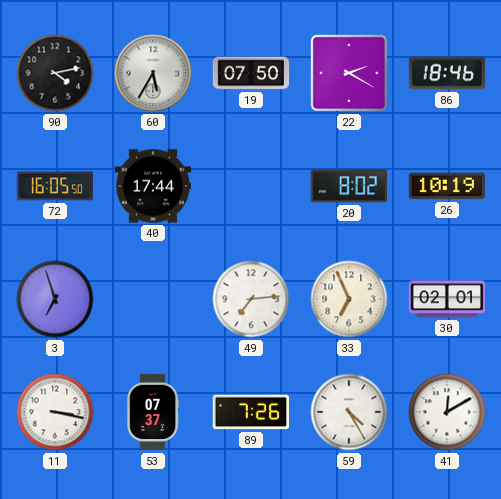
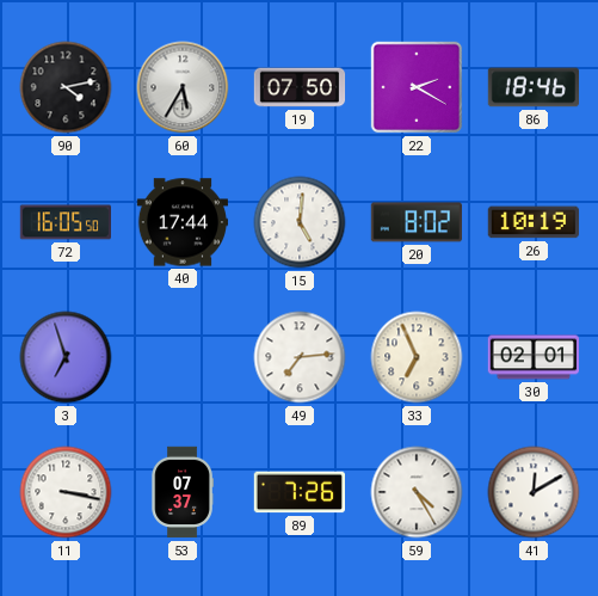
15: none -> 5:01 (300, 222)
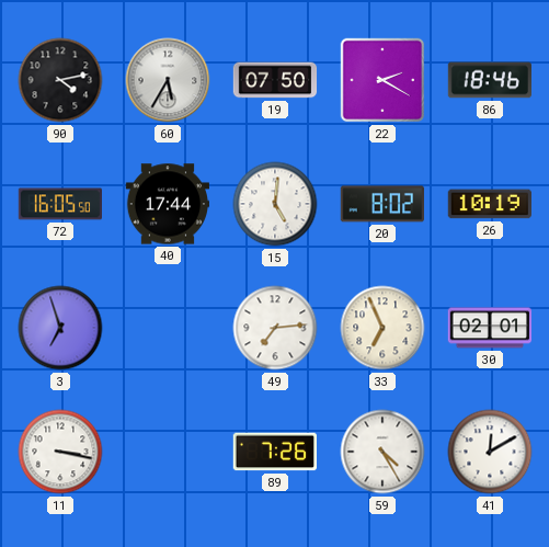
53: 07:37 -> none (183, 492)
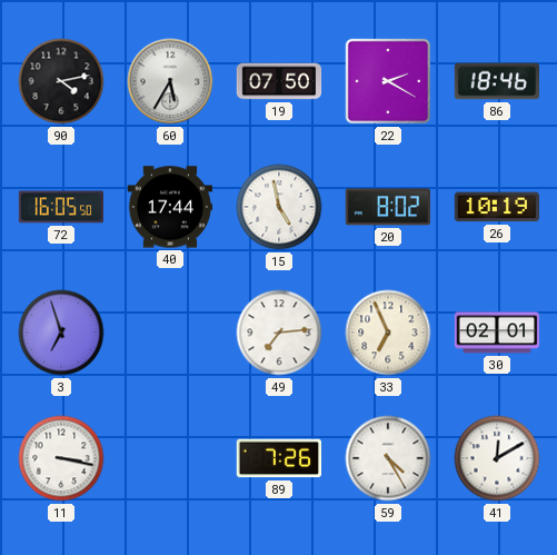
15: 5:01 -> 4:58 (279, 207)
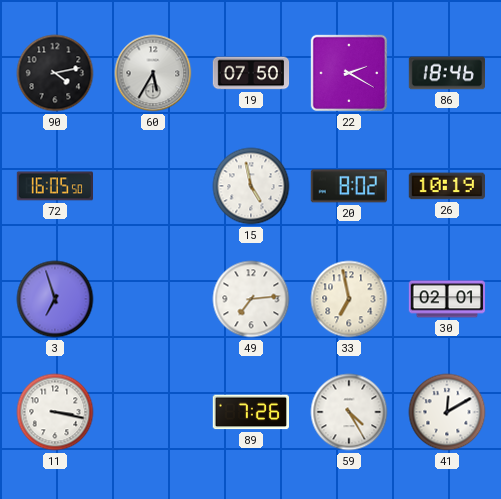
40: 17:44 -> none (169, 207)
33: 6:56 -> 6:58 (349, 299)
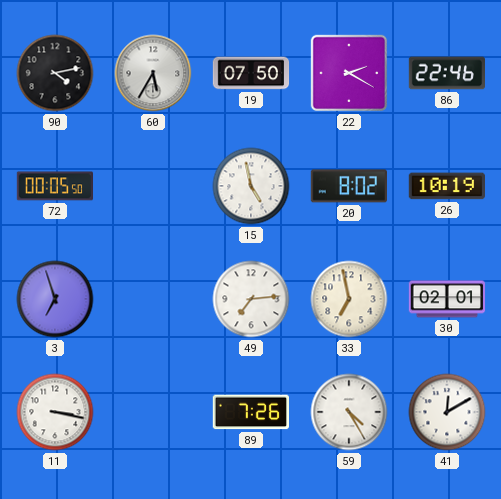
86: 18:46 -> 22:46 (446, 73)
72: 16:05 -> 00:05 (54, 186)
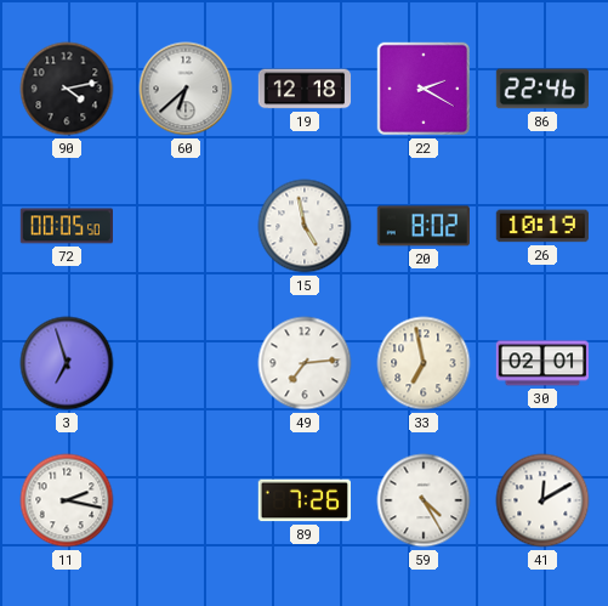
60: 5:35 -> 6:38 (186, 89)
19: 07:50 -> 12:18 (305, 89)
11: 3:17 -> 2:17 (67, 500)
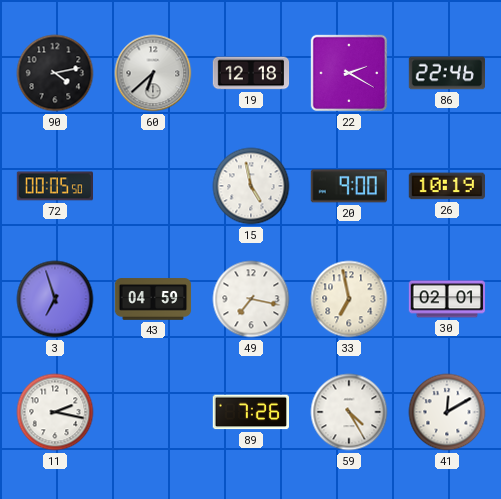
20: 8:02 -> 9:00 (348, 186)
43: none -> 04:59 (153, 299)
49: 7:14 -> 7:17 (251, 299)
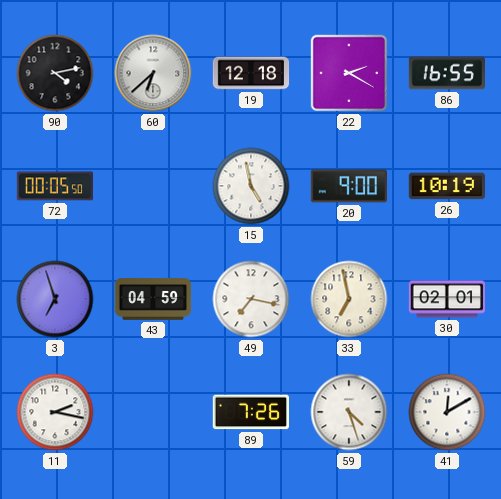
86: 22:46 -> 16:55 (446, 73)
59: 4:25 -> 4:27 (349, 412)
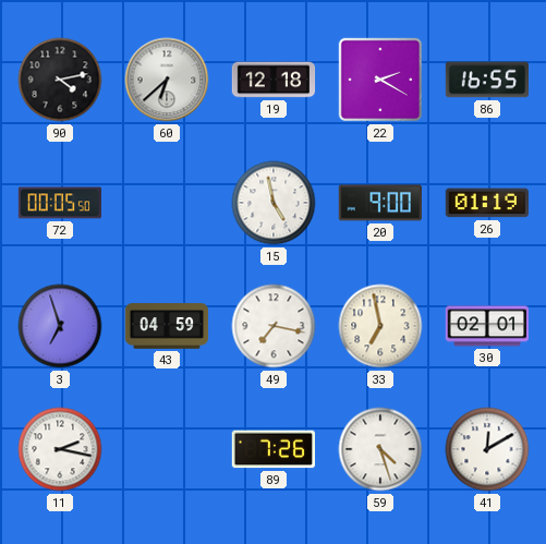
26: 10:19 -> 01:19 (486, 203)
